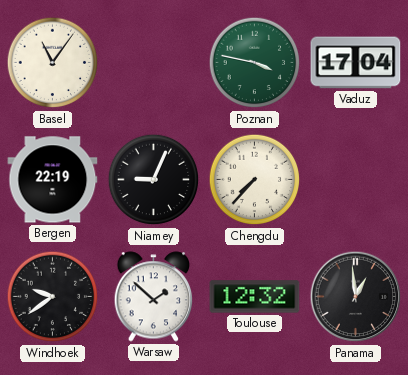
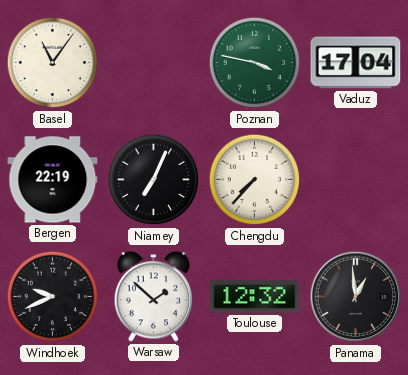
Niamey: 9:04 -> 7:04 (154, 180)
Windhoek: 9:39 -> 9:41 (53, 297)
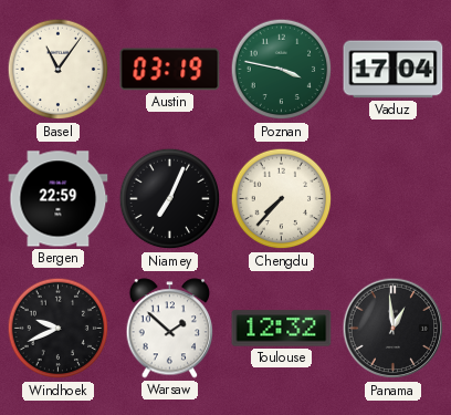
Austin: none -> 03:19 (170, 70)
Bergen: 22:19 -> 22:59 (59, 199)
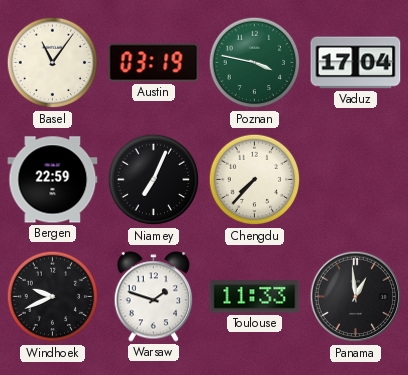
Warsaw: 1:52 -> 1:48 (154, 297)
Toulouse: 12:32 -> 11:33 (255, 297)
